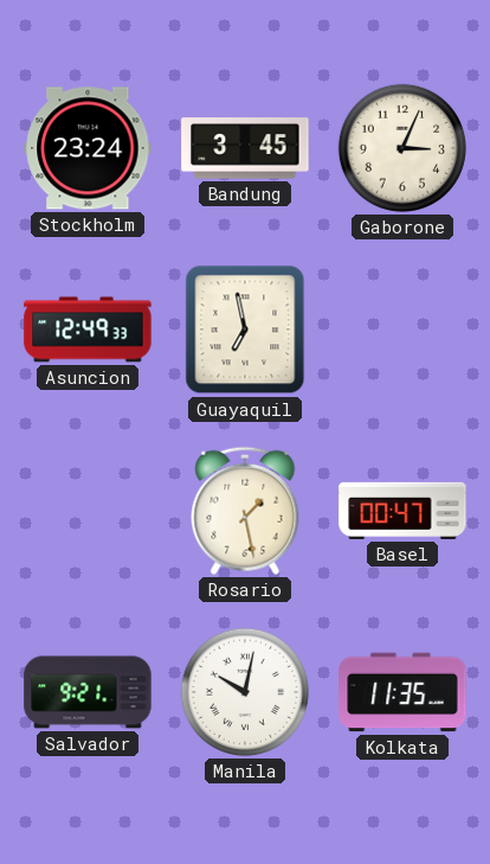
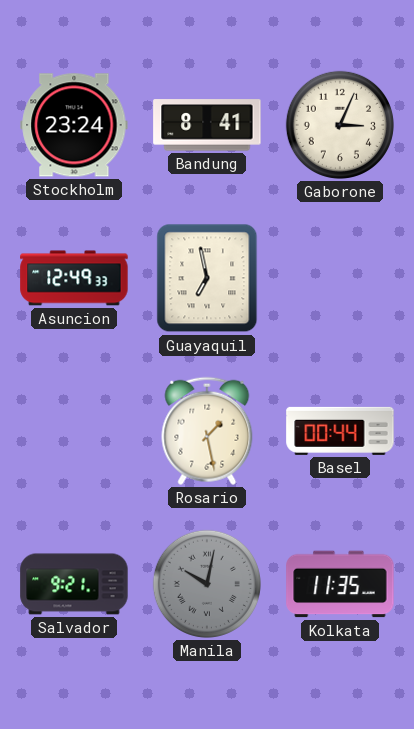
Bandung: 3:45 -> 8:41 (207, 125)
Basel: 00:47 -> 00:44 (340, 431)
Manila dial: white -> grey (207, 584)
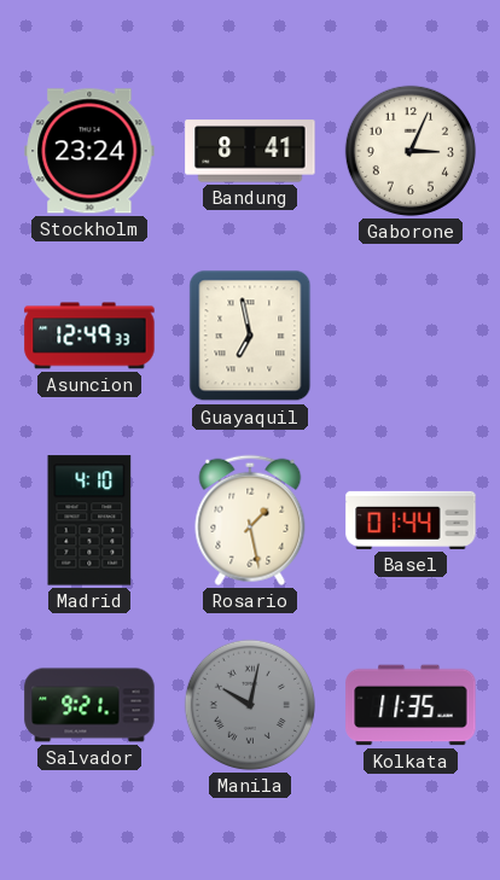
Madrid: none -> 4:10 (89, 520)
Basel: 00:44 -> 01:44 (411, 520)
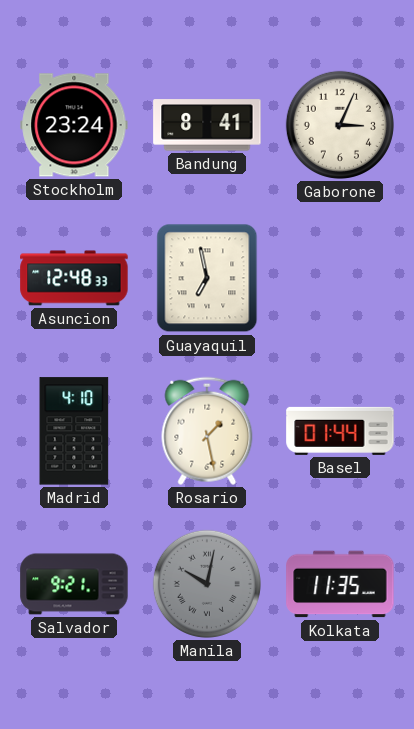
Asuncion: 12:49 -> 12:48 (74, 278)
